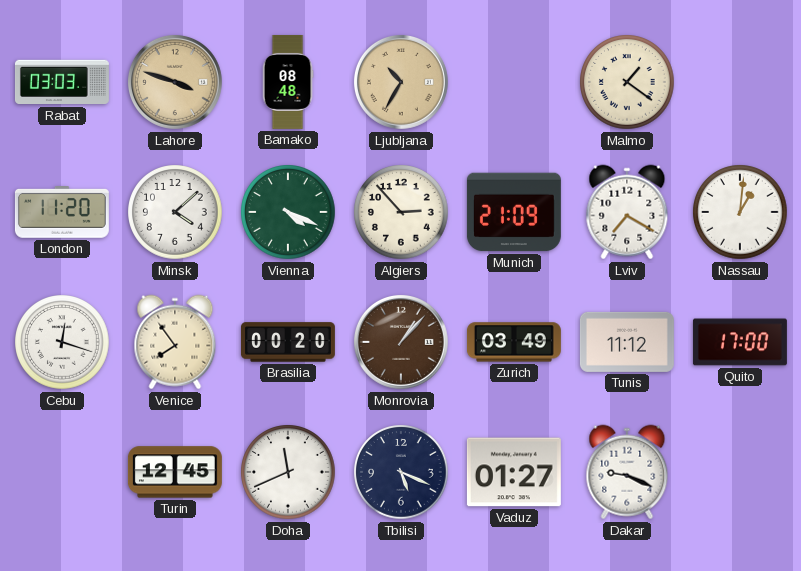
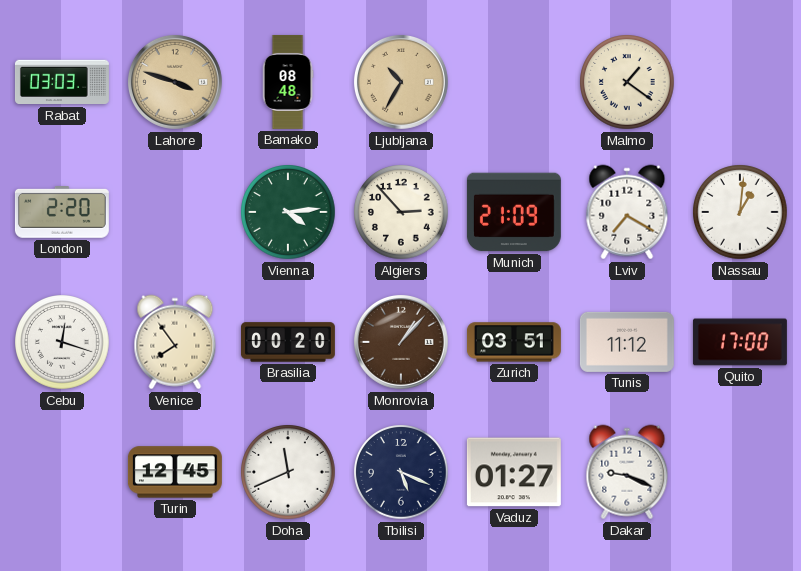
London: 11:20 -> 2:20 (62, 213)
Minsk: 4:08 -> none (175, 212)
Vienna: 4:19 -> 4:14 (288, 212)
Zurich: 03:49 -> 03:51 (514, 342)
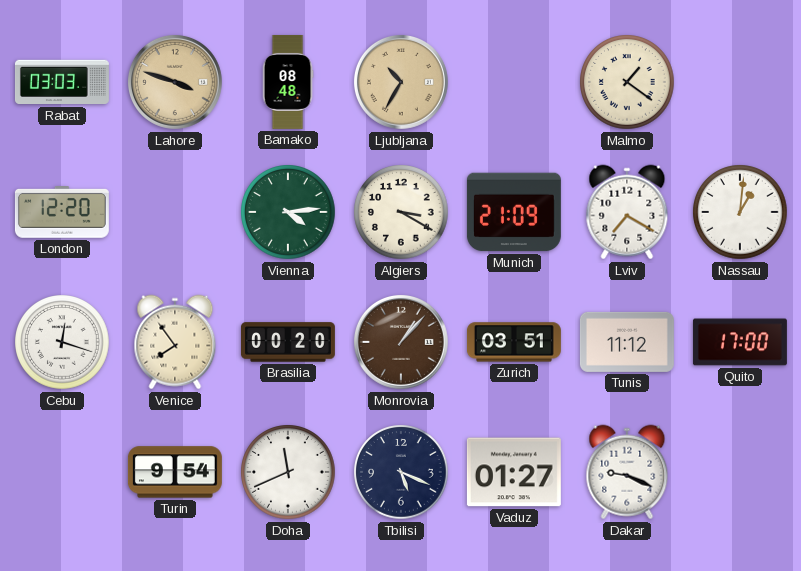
London: 2:20 -> 12:20 (62, 213)
Algiers: 2:53 -> 3:20 (401, 212)
Turin: 12:45 -> 9:54 (175, 472)
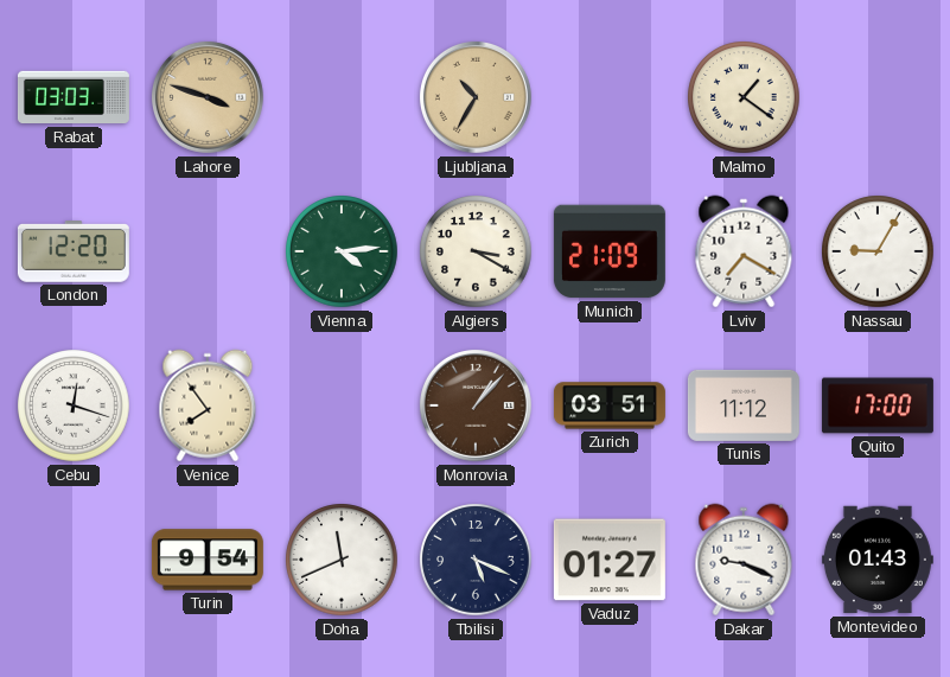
Bamako: 08:48 -> none (288, 82)
Nassau: 1:01 -> 9:05 (878, 251)
Brasilia: 00:20 -> none (288, 342)
Montevideo: none -> 01:43 (878, 560)
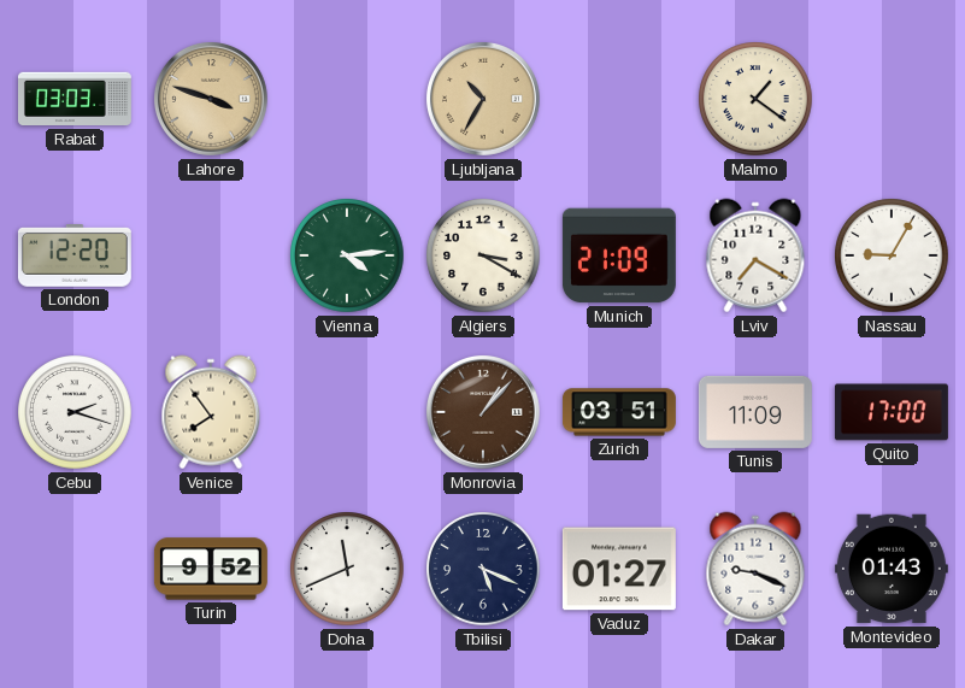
Cebu: 12:18 -> 2:18 (75, 412)
Tunis: 11:12 -> 11:09 (755, 412)
Turin: 9:54 -> 9:52 (211, 569)
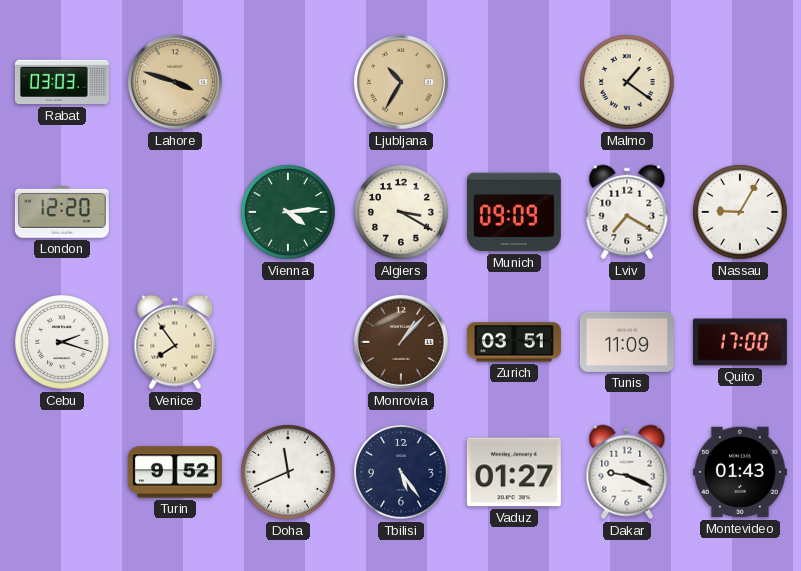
Munich: 21:09 -> 09:09 (514, 212)
Tbilisi: 5:19 -> 5:24 (401, 472)
